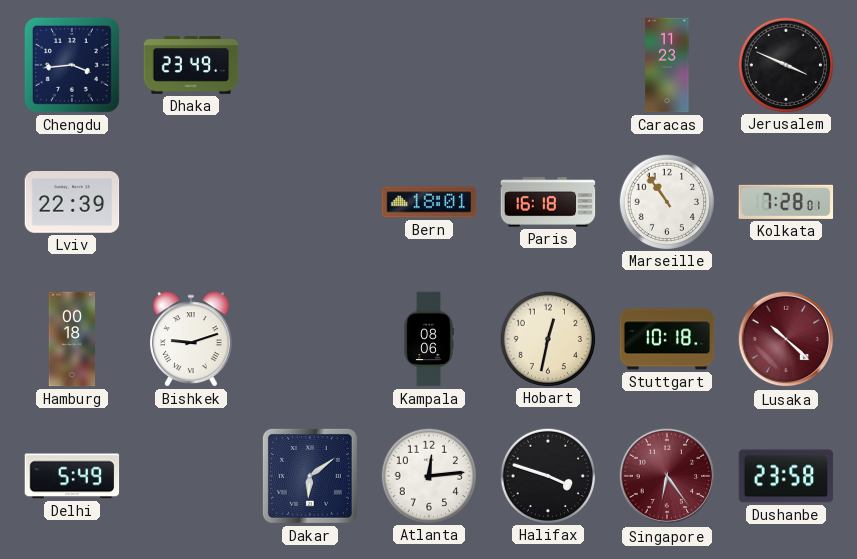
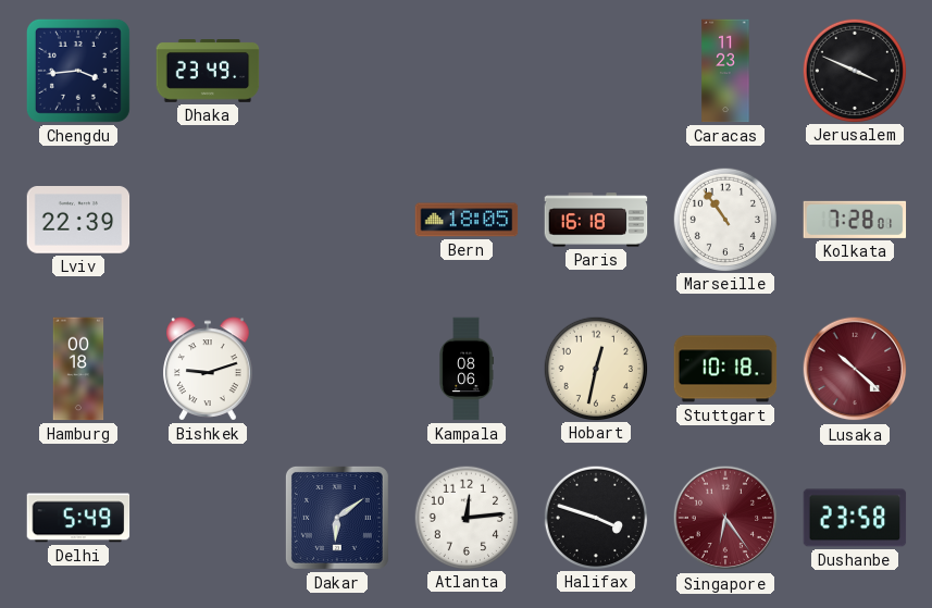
Bern: 18:01 -> 18:05 (467, 220)
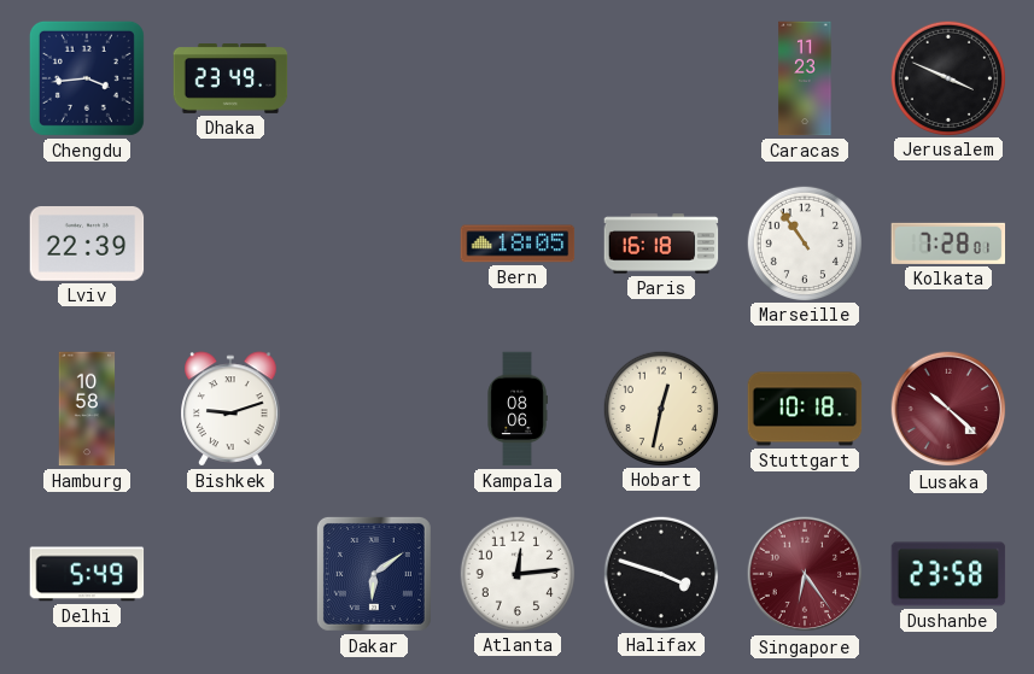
Hamburg: 00:18 -> 10:58 (87, 409)
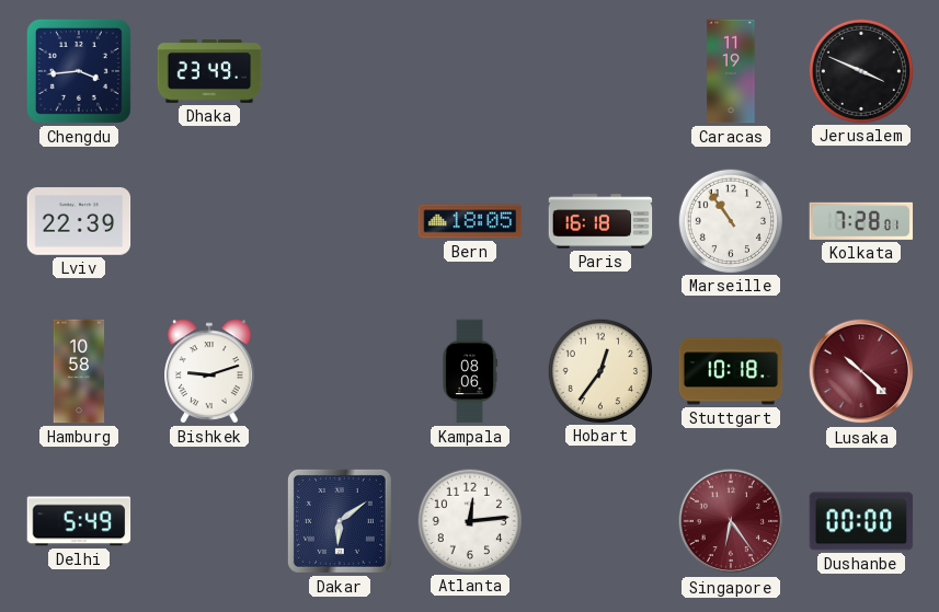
Caracas: 11:23 -> 11:19 (731, 71)
Hobart: 12:32 -> 12:36 (599, 370)
Halifax: 3:48 -> none (660, 573)
Dushanbe: 23:58 -> 00:00 (861, 521)
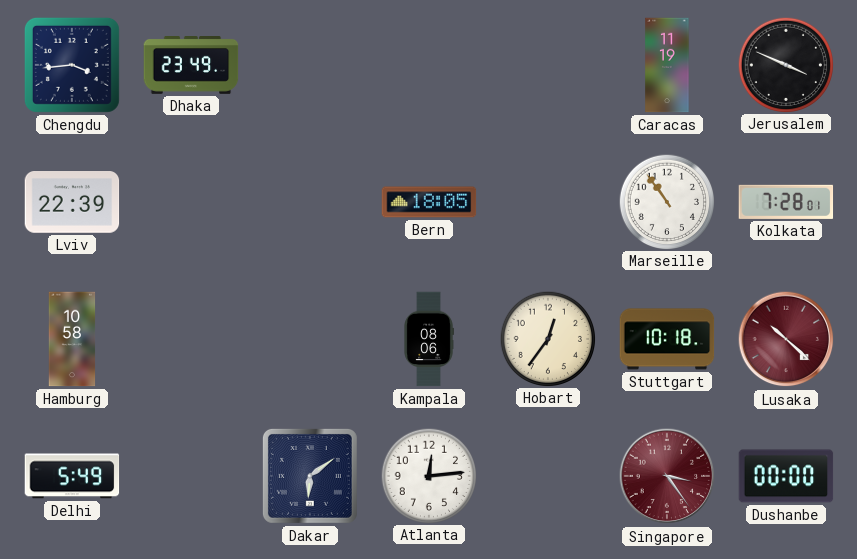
Paris: 16:18 -> none (600, 221)
Bishkek: 9:12 -> none (209, 371)
Singapore: 6:24 -> 3:24 (667, 476)
